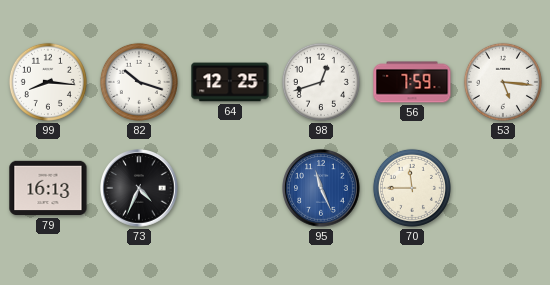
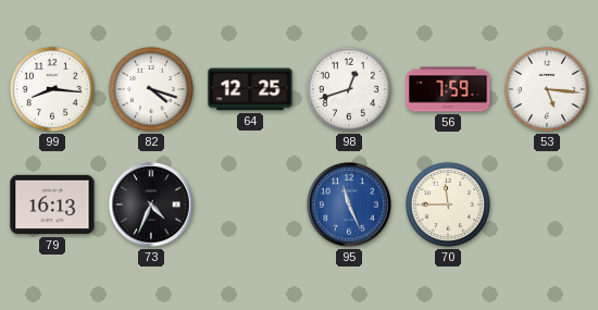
82: 10:18 -> 4:18 (151, 89)
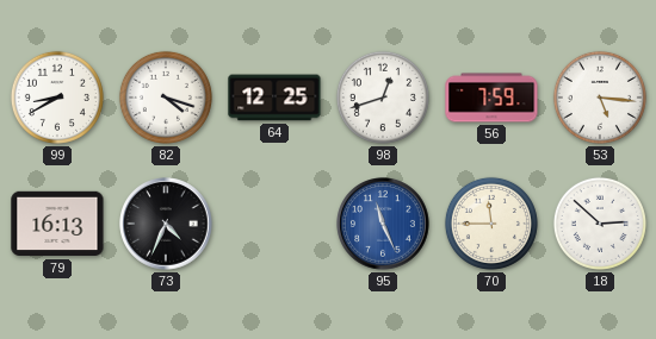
99: 8:16 -> 8:40 (57, 98)
18: none -> 2:52 (600, 224)
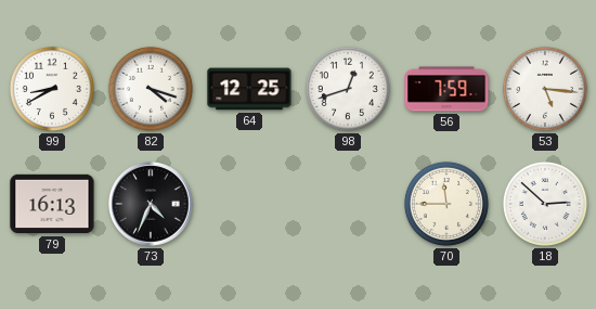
95: 11:26 -> none (383, 224)
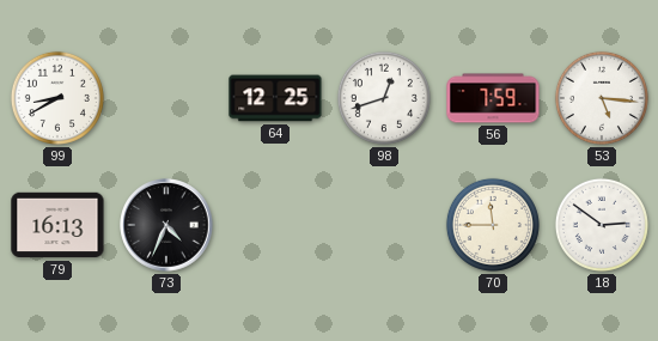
82: 4:18 -> none (151, 89)
18: 2:52 -> 2:51 (602, 225)
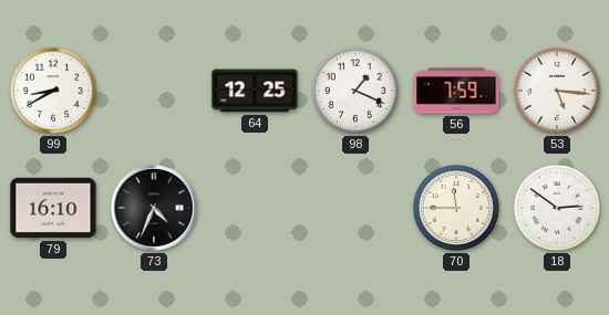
98: 12:42 -> 1:19 (355, 91)
79: 16:13 -> 16:10 (53, 208)
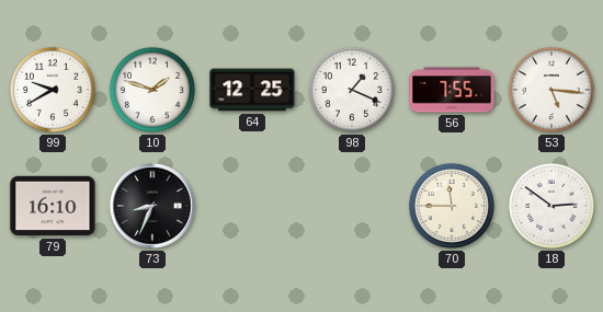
99: 8:40 -> 9:40 (53, 90)
10: none -> 1:48 (152, 90)
56: 7:59 -> 7:55 (452, 90)
73: 4:34 -> 8:34 (152, 206)
